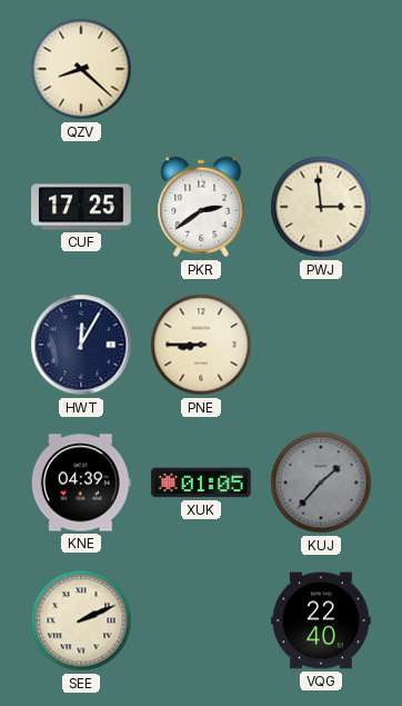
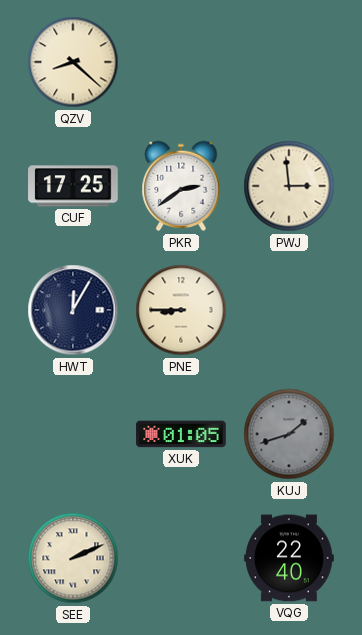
KNE: 04:39 -> none (81, 483)
KUJ: 1:37 -> 1:42 (289, 434)
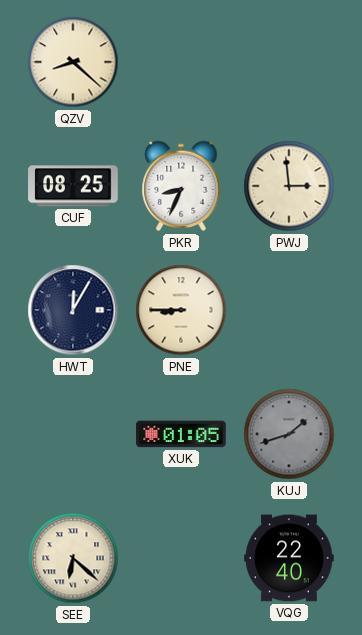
CUF: 17:25 -> 08:25 (73, 186)
PKR: 2:39 -> 8:34 (181, 186)
SEE: 2:11 -> 6:22 (73, 558)
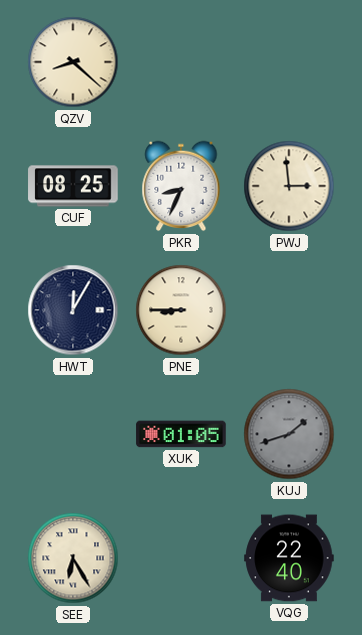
SEE: 6:22 -> 6:25 (73, 558)
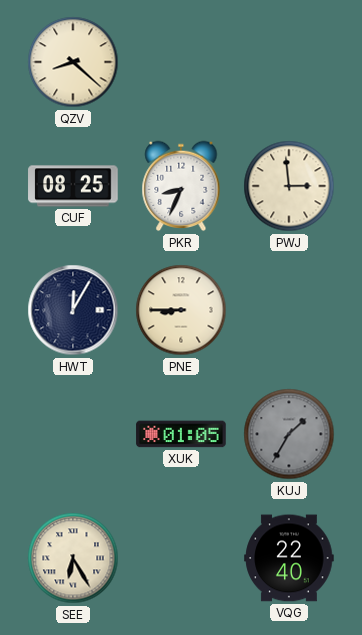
KUJ: 1:42 -> 1:35 (289, 434)
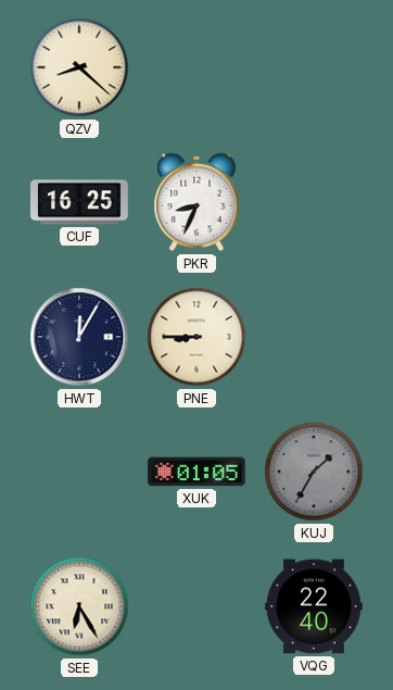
CUF: 08:25 -> 16:25 (79, 202)
PWJ: 2:59 -> none (289, 186)
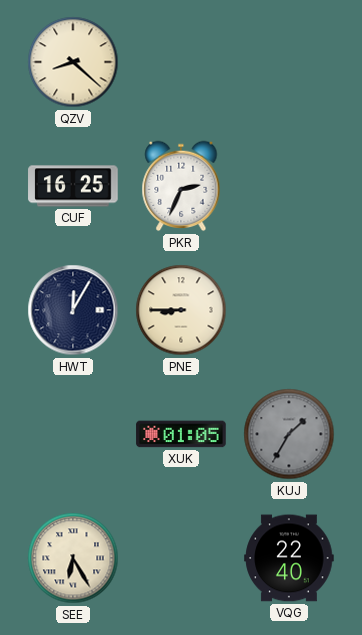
PKR: 8:34 -> 2:34 (181, 186)
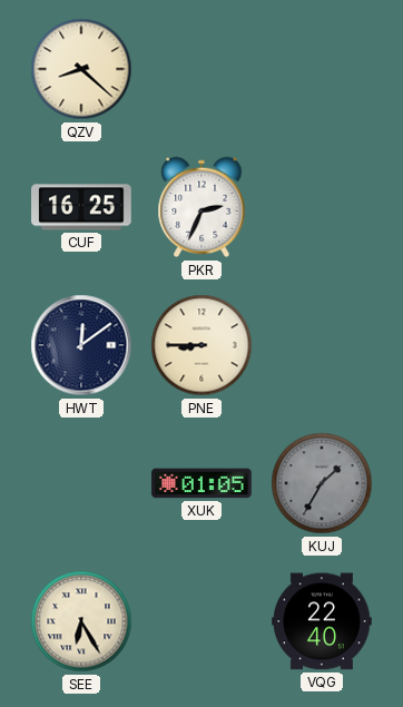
HWT: 12:05 -> 12:09 (81, 345)
